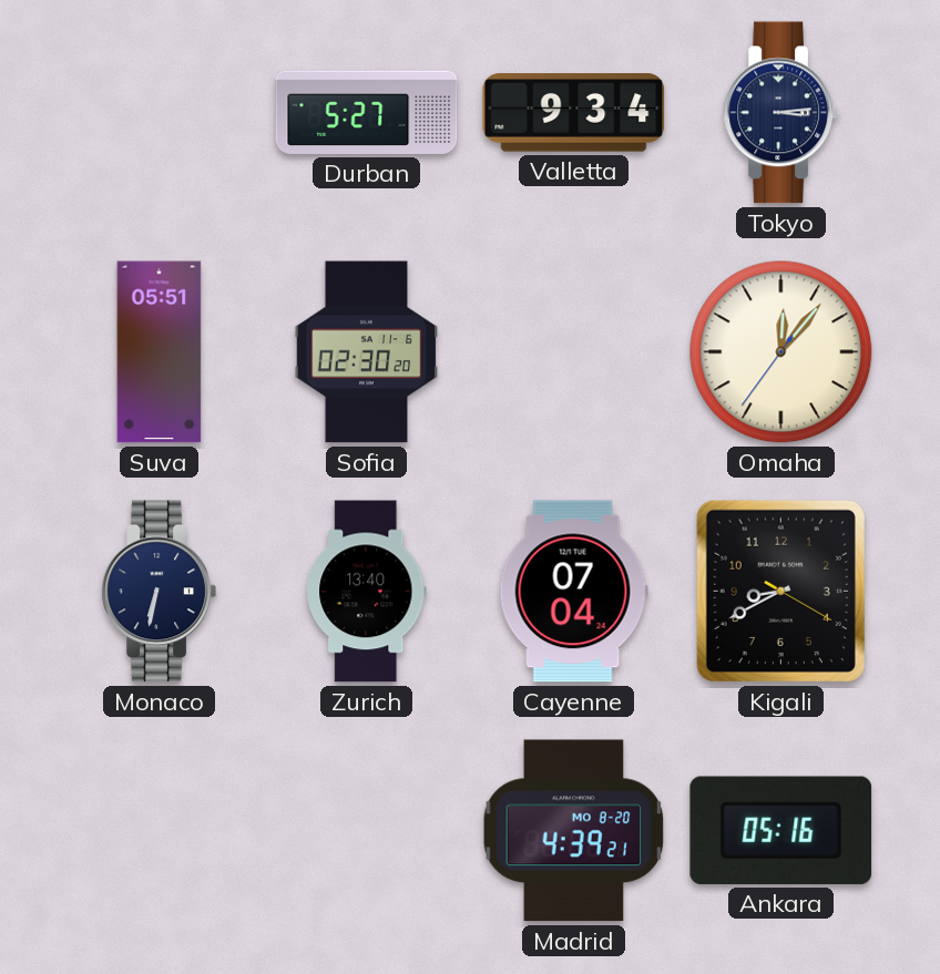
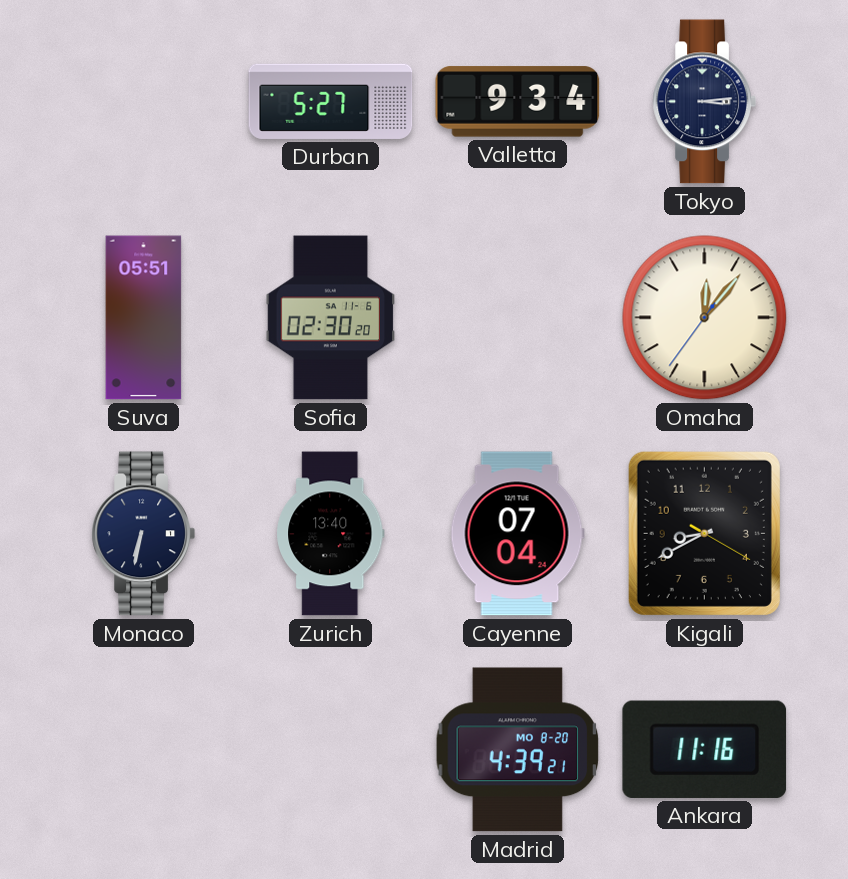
Ankara: 05:16 -> 11:16 (705, 749)
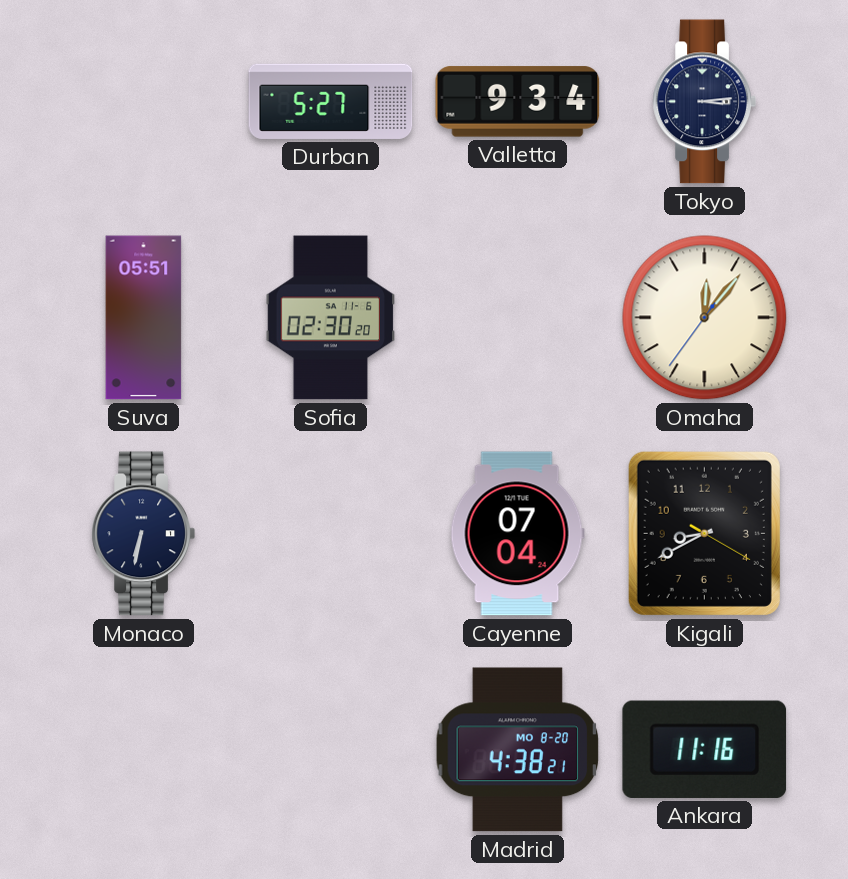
Zurich: 13:40 -> none (331, 534)
Madrid: 4:39 -> 4:38 (518, 750)
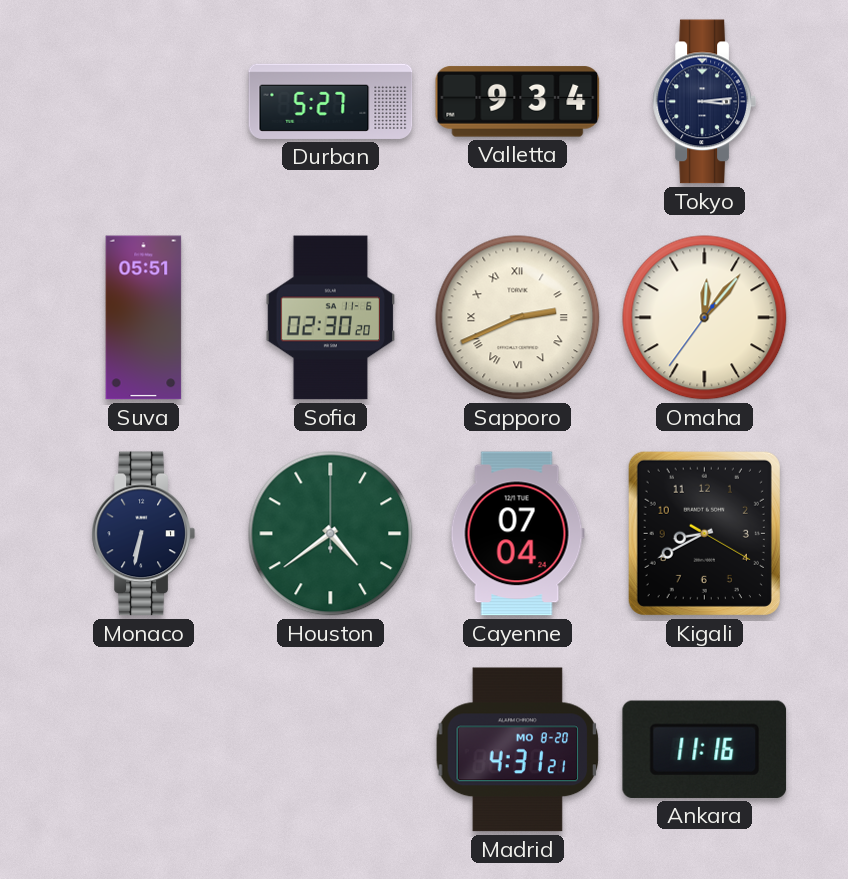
Sapporo: none -> 2:41 (518, 318)
Houston: none -> 4:39 (331, 534)
Madrid: 4:38 -> 4:31 (518, 750)
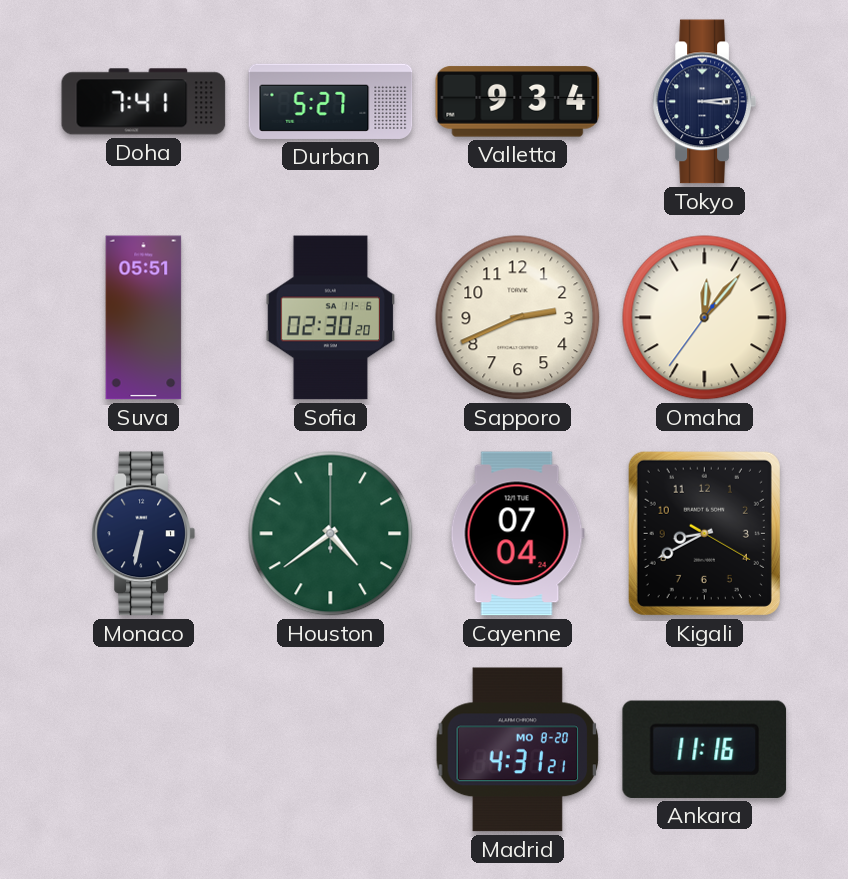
Doha: none -> 7:41 (144, 102)
Sapporo numerals: Roman -> Arabic (518, 318)
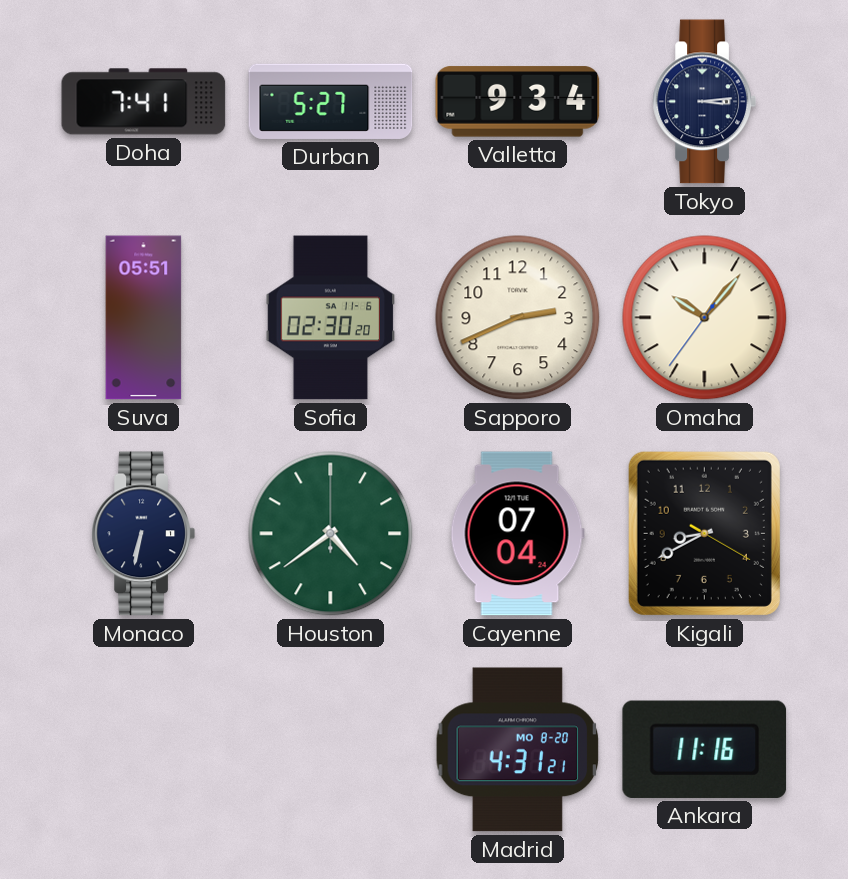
Omaha: 12:06 -> 10:06 (705, 318)
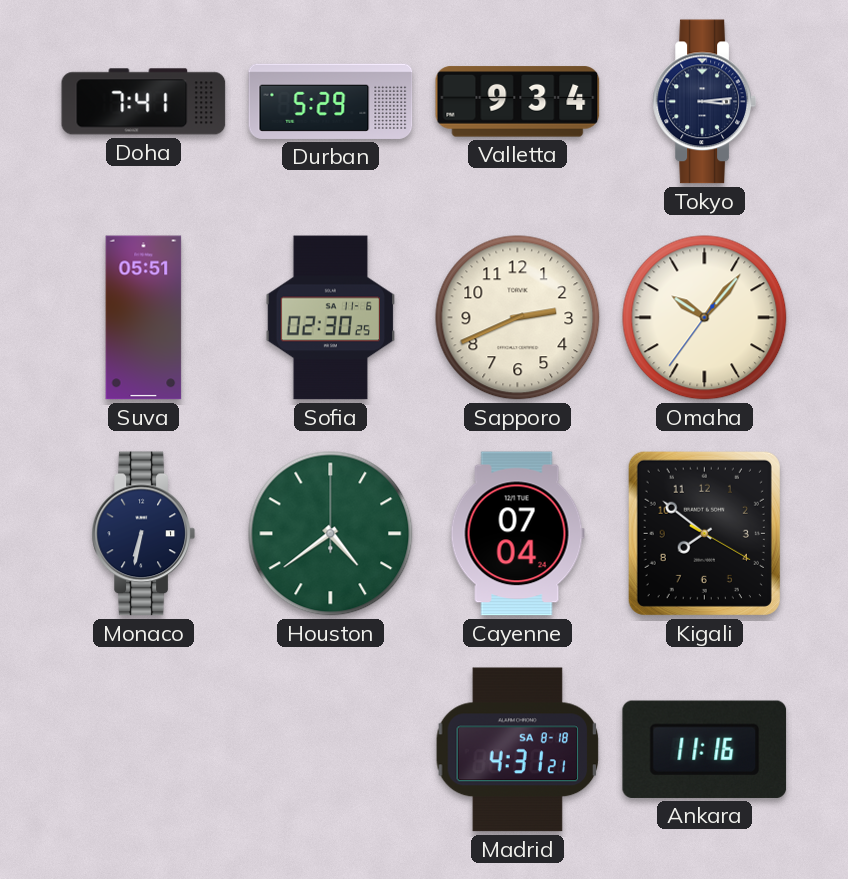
Durban: 5:27 -> 5:29 (331, 101)
Sofia: 02:30:20 -> 02:30:25 (331, 318)
Kigali: 8:40 -> 7:51 (704, 533)
Madrid date: MO 8-20 -> SA 8-18 (518, 750)
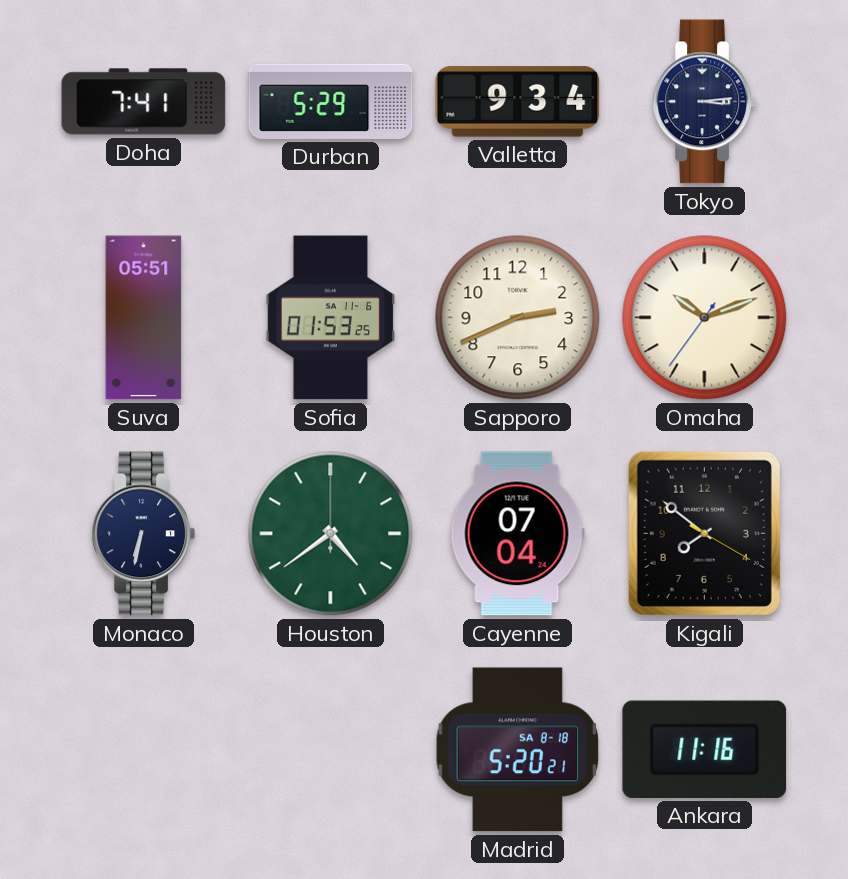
Sofia: 02:30 -> 01:53 (331, 318)
Omaha: 10:06 -> 10:11 (705, 318)
Madrid: 4:31 -> 5:20 (518, 750)
